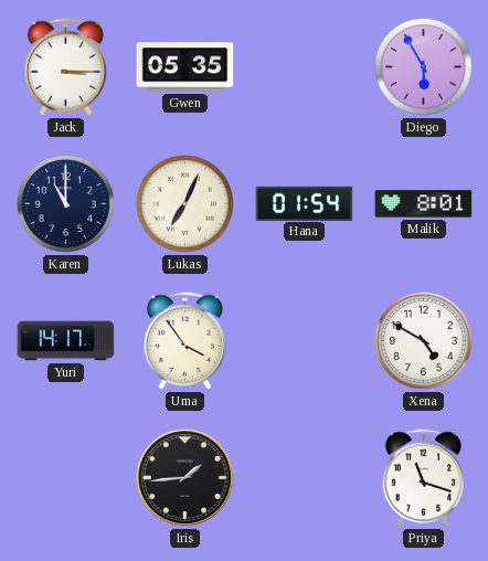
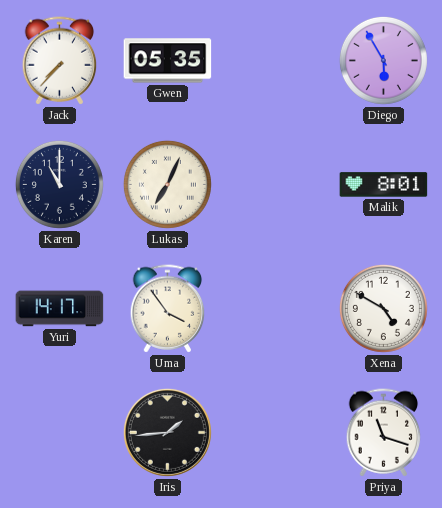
Jack: 3:15 -> 7:37 (60, 61)
Hana: 01:54 -> none (305, 203)
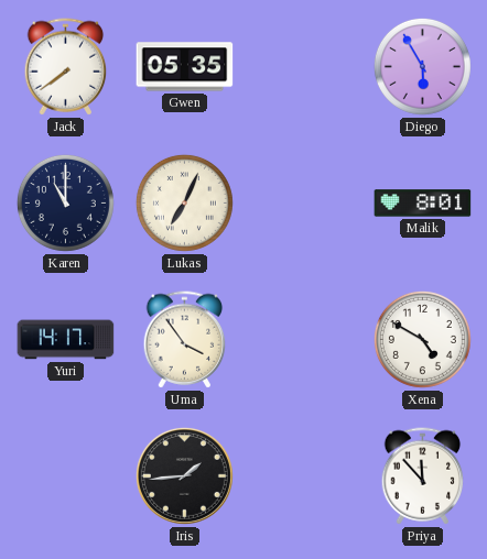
Jack: 7:37 -> 7:39 (66, 67)
Priya: 11:18 -> 11:53 (423, 476)
